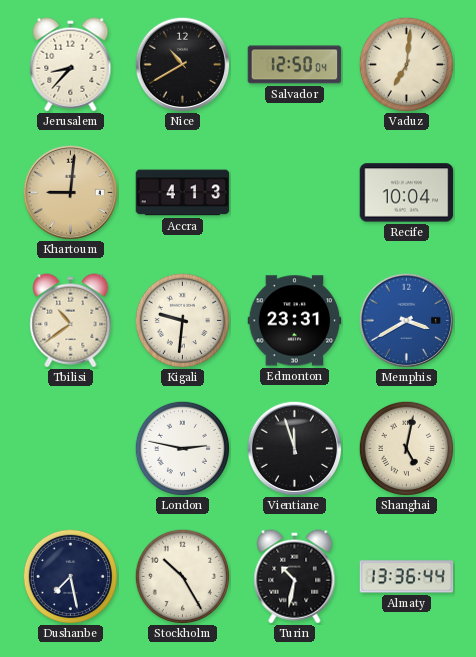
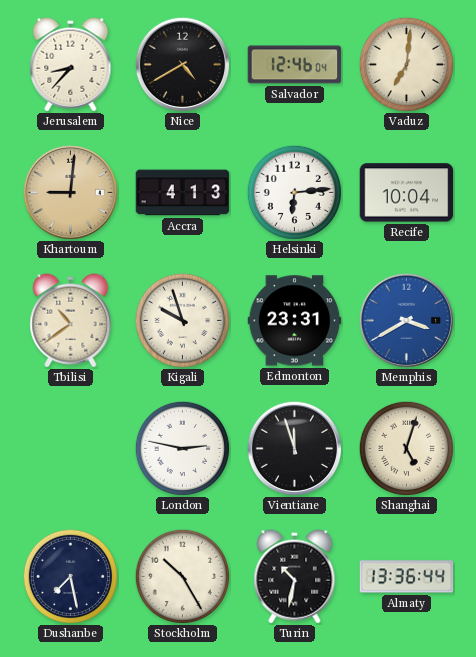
Nice: 10:40 -> 4:40 (182, 64)
Salvador: 12:50 -> 12:46 (295, 65)
Helsinki: none -> 6:14 (294, 192)
Kigali: 9:31 -> 9:57 (182, 320)
Shanghai: 5:02 -> 5:03 (406, 448)
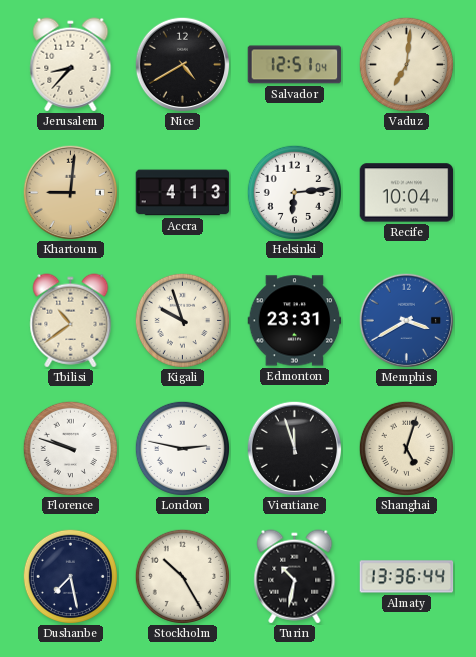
Salvador: 12:46 -> 12:51 (295, 65)
Florence: none -> 9:48 (70, 448)
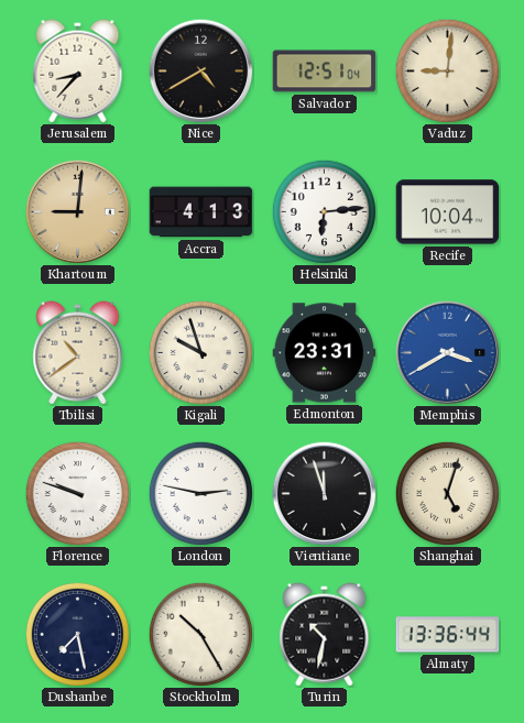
Vaduz: 7:01 -> 9:01 (447, 70)
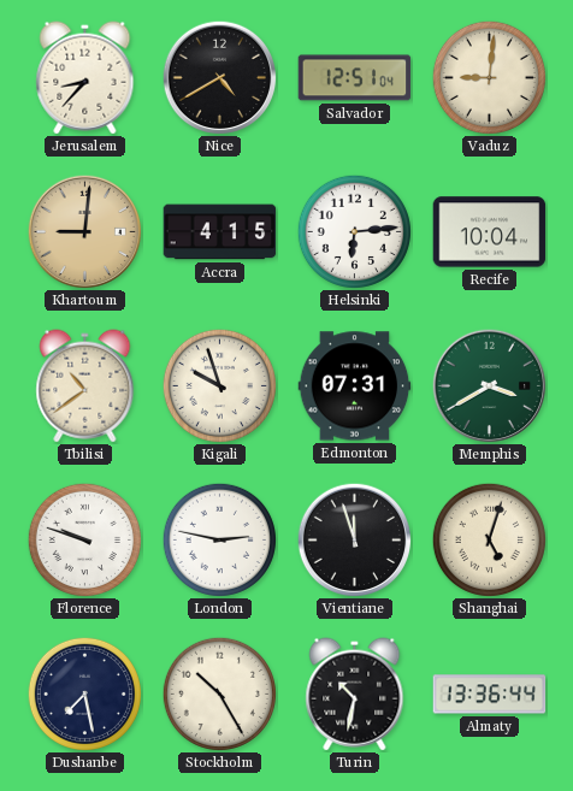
Accra: 4:13 -> 4:15 (220, 232)
Edmonton: 23:31 -> 07:31 (355, 386)
Memphis dial: blue -> green (489, 385)
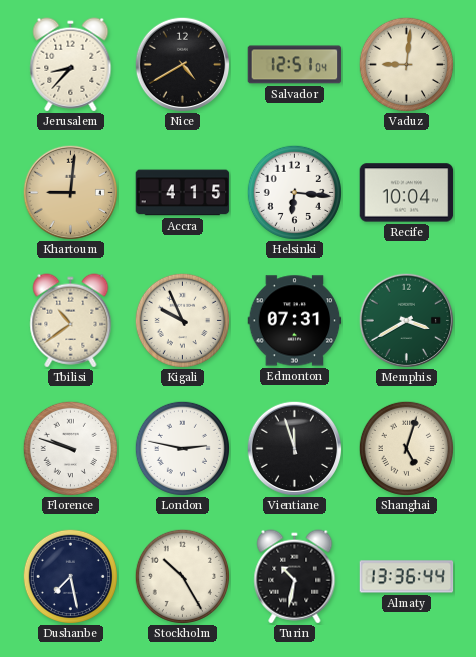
Helsinki: 6:14 -> 6:16 (294, 192)
Kigali: 9:57 -> 9:56 (182, 320)
